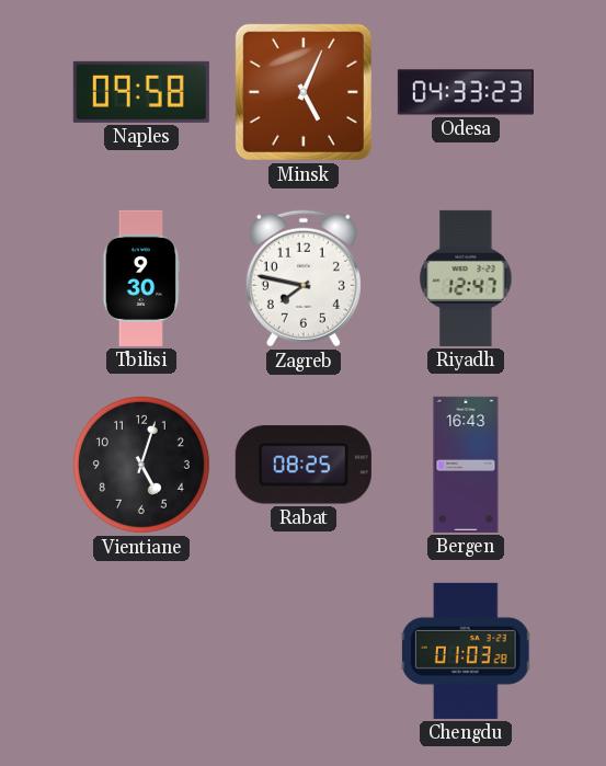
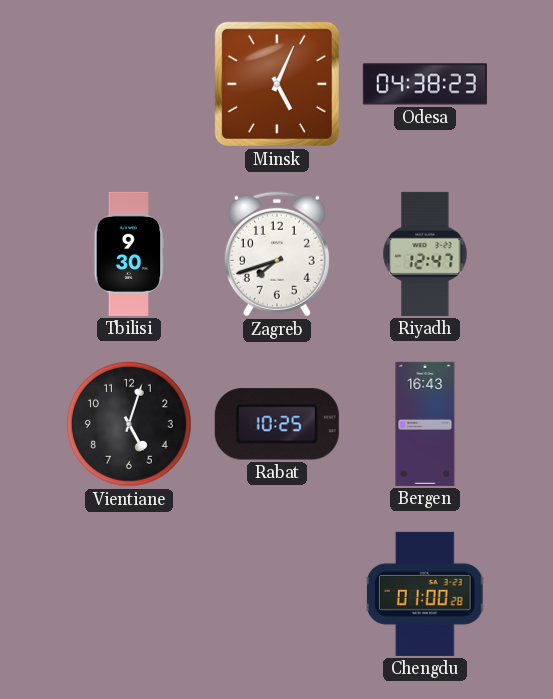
Naples: 09:58 -> none (141, 92)
Odesa: 04:33 -> 04:38 (425, 84)
Zagreb: 7:47 -> 7:42 (277, 254)
Rabat: 08:25 -> 10:25 (277, 424)
Chengdu: 01:03 -> 01:00 (426, 594)
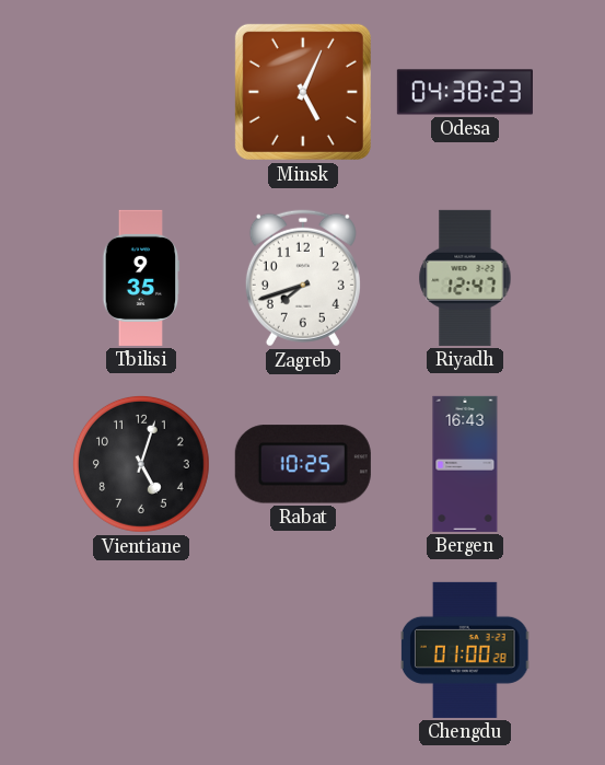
Tbilisi: 9:30 -> 9:35 (141, 278)
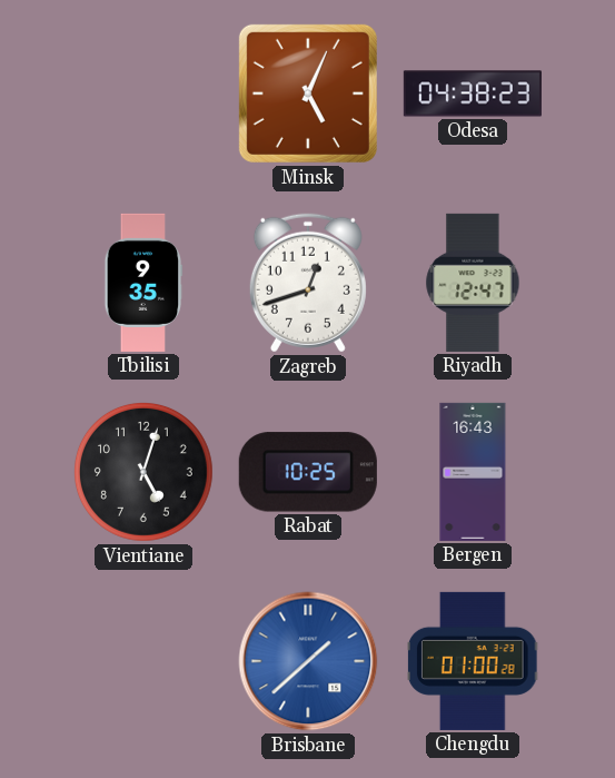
Zagreb: 7:42 -> 12:42 (308, 283)
Brisbane: none -> 1:38 (308, 661)
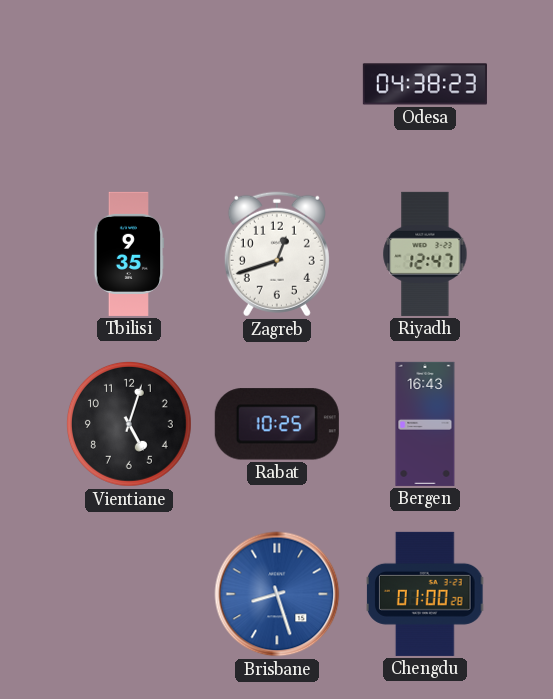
Minsk: 5:04 -> none (308, 93)
Brisbane: 1:38 -> 8:27 (277, 594)
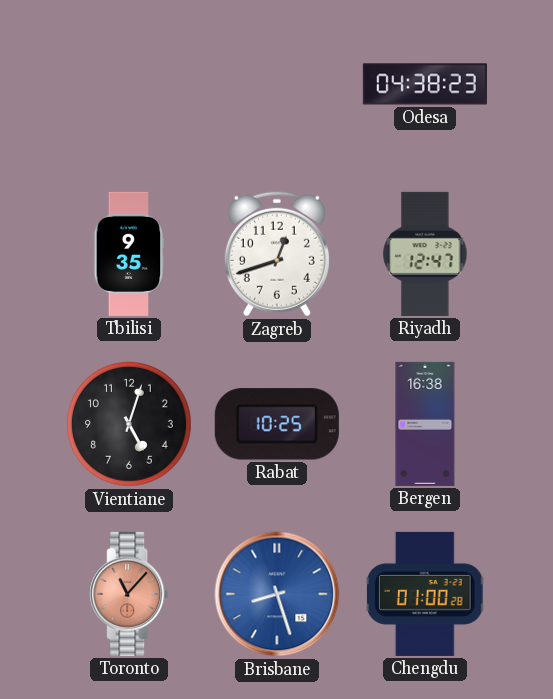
Bergen: 16:43 -> 16:38 (425, 424)
Toronto: none -> 11:07 (129, 594)
